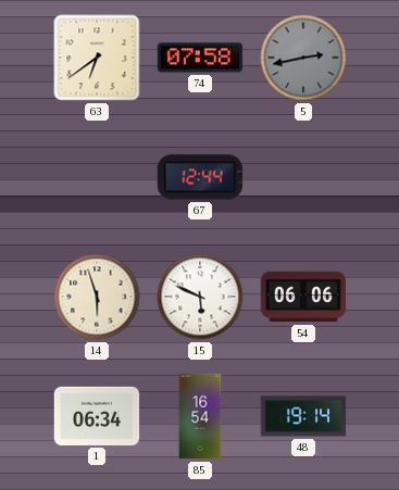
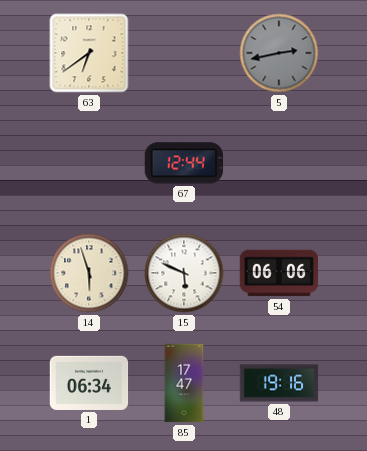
74: 07:58 -> none (200, 58)
85: 16:54 -> 17:47 (184, 383)
48: 19:14 -> 19:16 (279, 383)
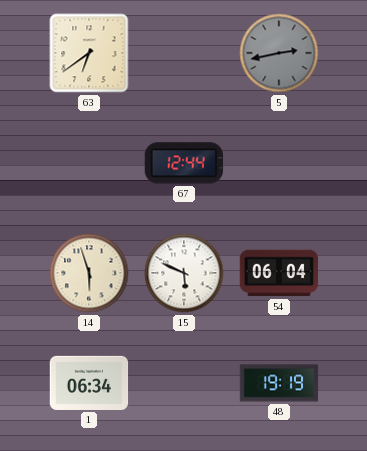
54: 06:06 -> 06:04 (279, 273)
85: 17:47 -> none (184, 383)
48: 19:16 -> 19:19 (279, 383)
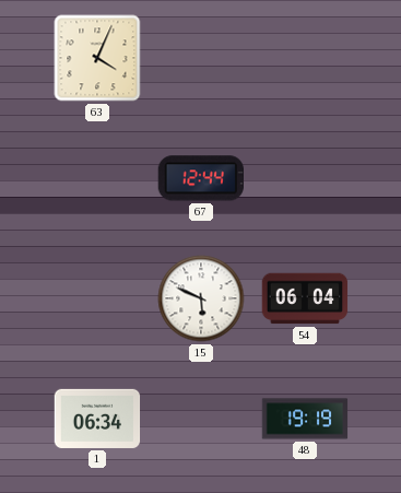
63: 6:39 -> 4:04 (97, 58)
5: 2:43 -> none (279, 53)
14: 5:57 -> none (89, 273)
